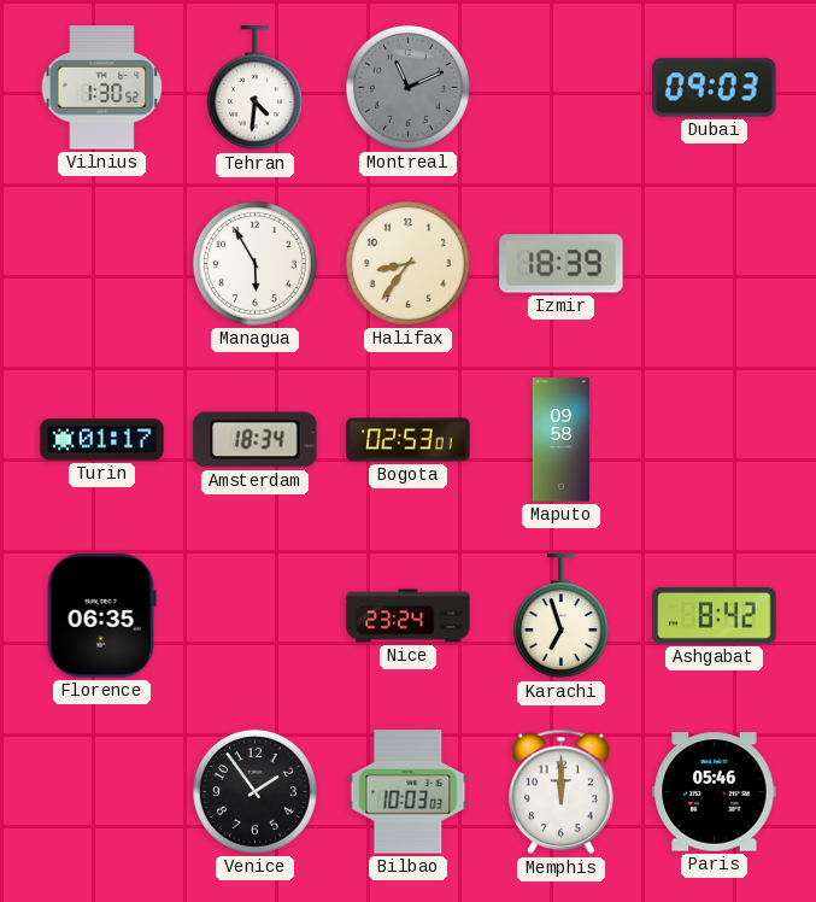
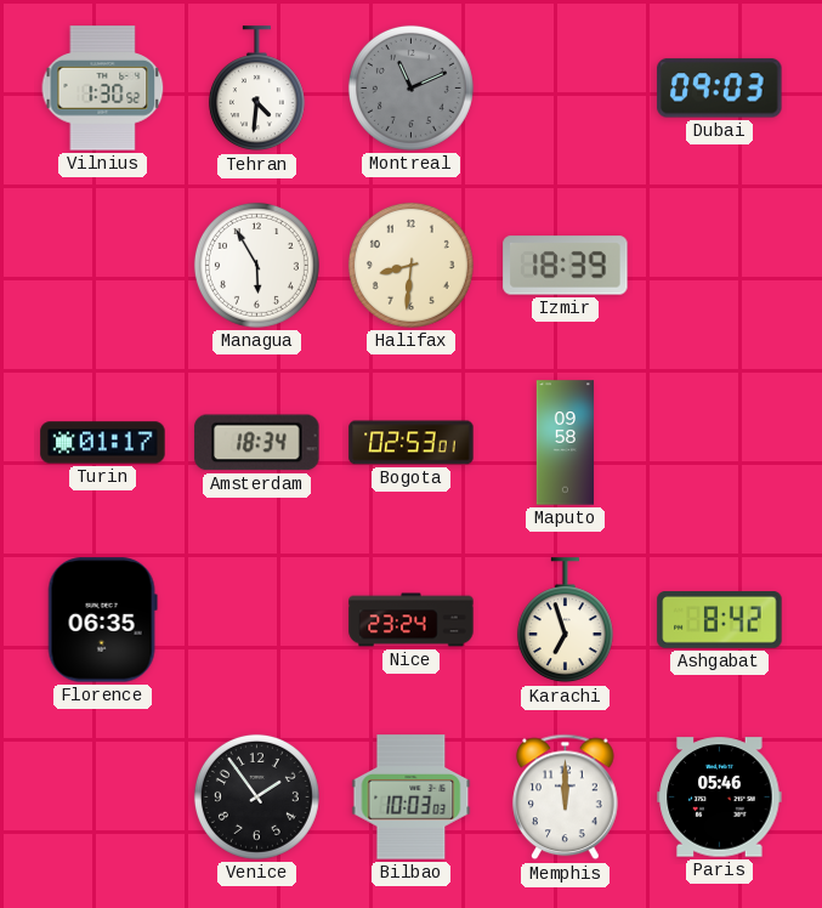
Halifax: 8:36 -> 8:31 (410, 265)
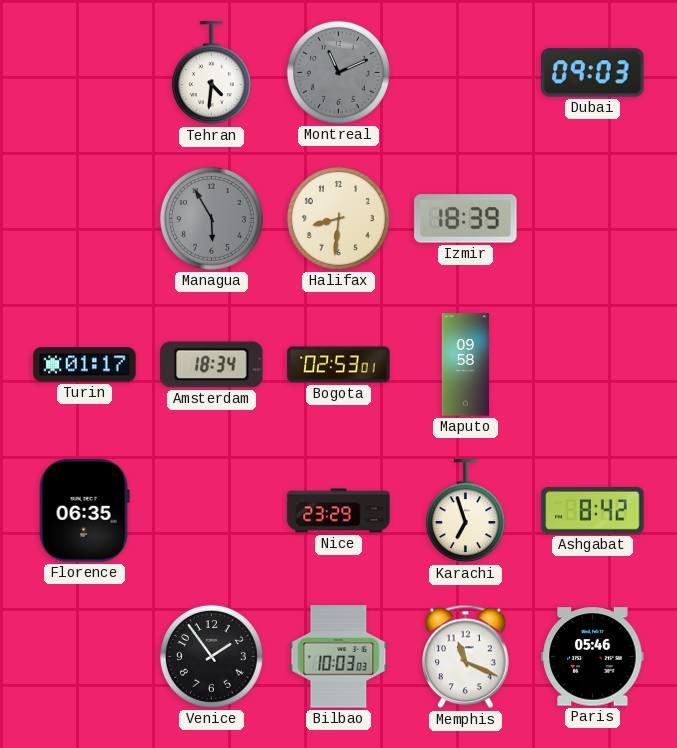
Vilnius: 1:30 -> none (103, 89)
Managua dial: white -> grey (211, 218)
Nice: 23:24 -> 23:29 (339, 511)
Memphis: 12:00 -> 11:19 (466, 657)
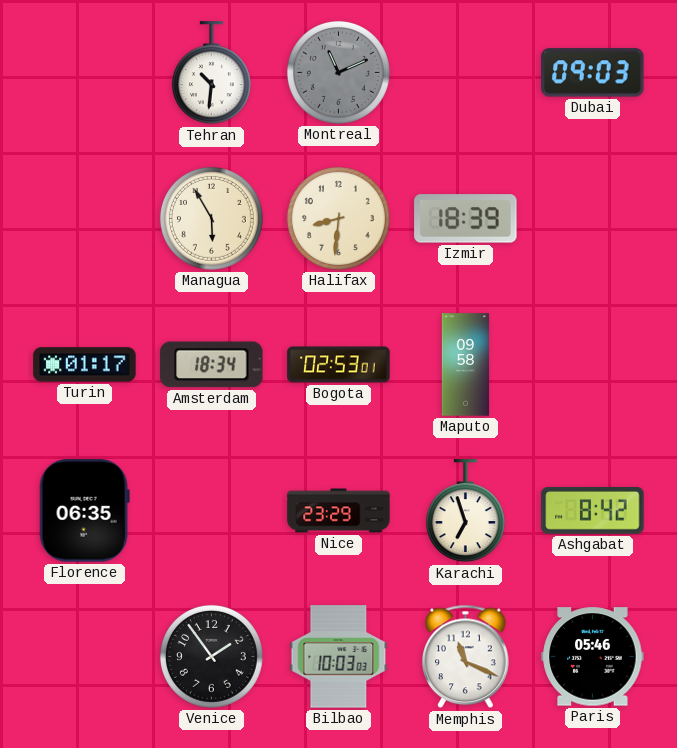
Tehran: 4:31 -> 10:31 (211, 73)
Managua dial: grey -> cream (211, 218)
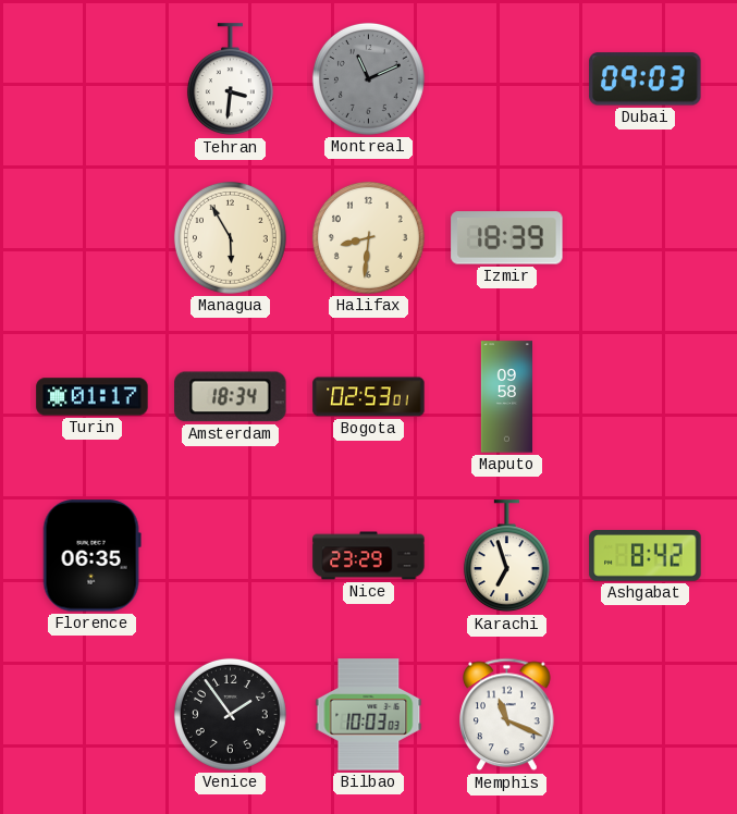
Tehran: 10:31 -> 3:31 (230, 79)
Paris: 05:46 -> none (593, 657)
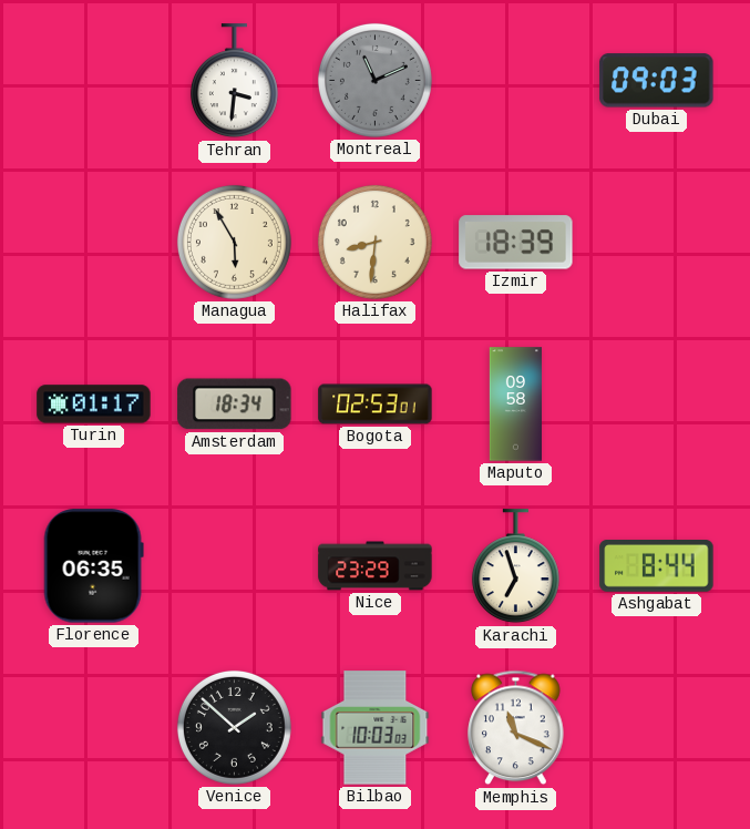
Ashgabat: 8:42 -> 8:44 (657, 566)
Venice: 1:54 -> 1:52 (234, 727)
